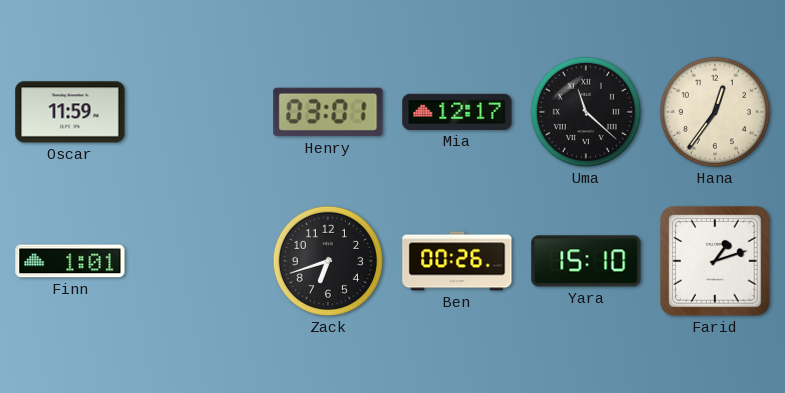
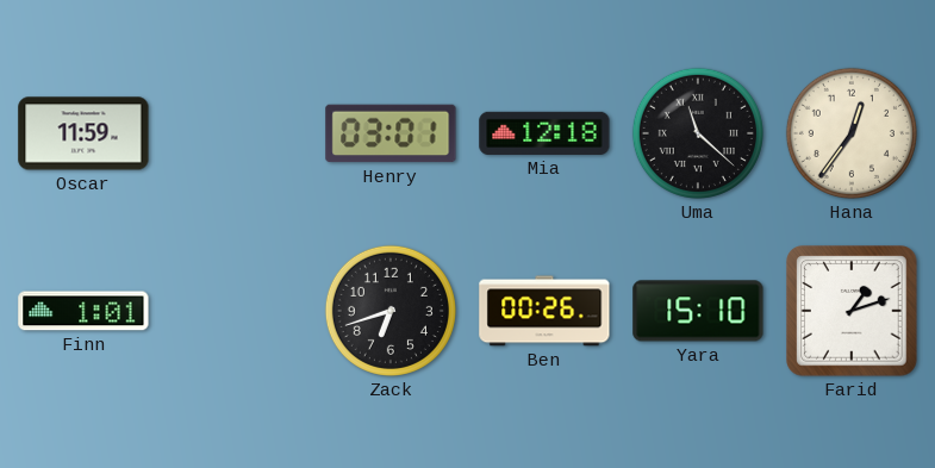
Mia: 12:17 -> 12:18 (544, 133)
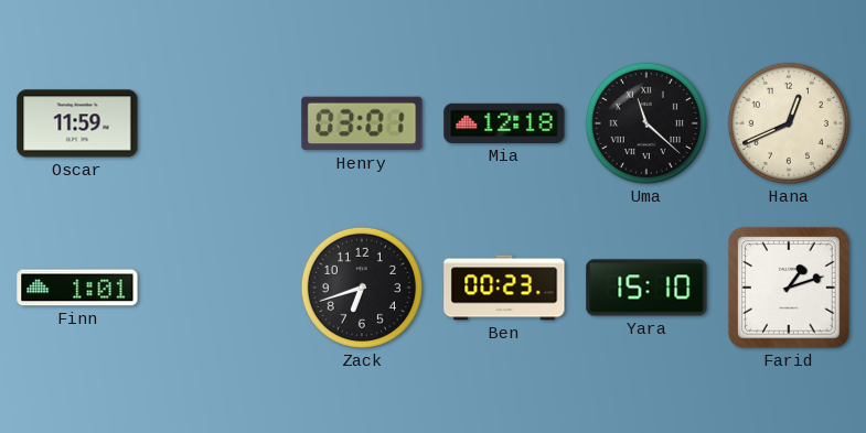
Hana: 12:36 -> 12:41 (789, 123)
Ben: 00:26 -> 00:23 (504, 288)
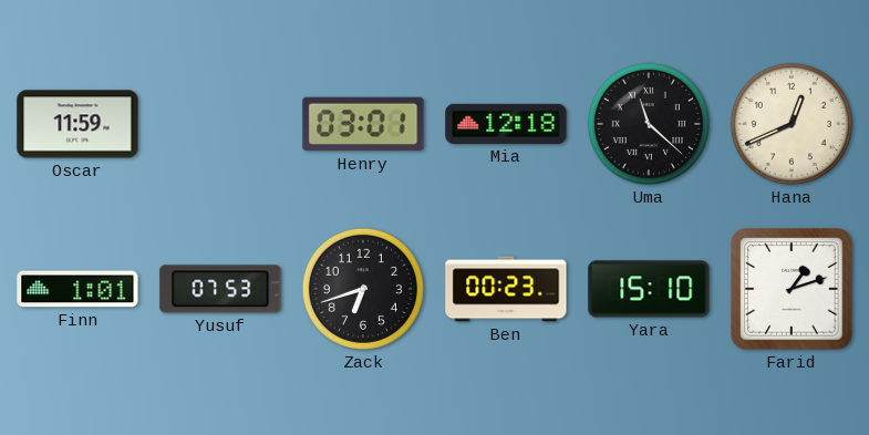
Yusuf: none -> 07:53 (220, 289)
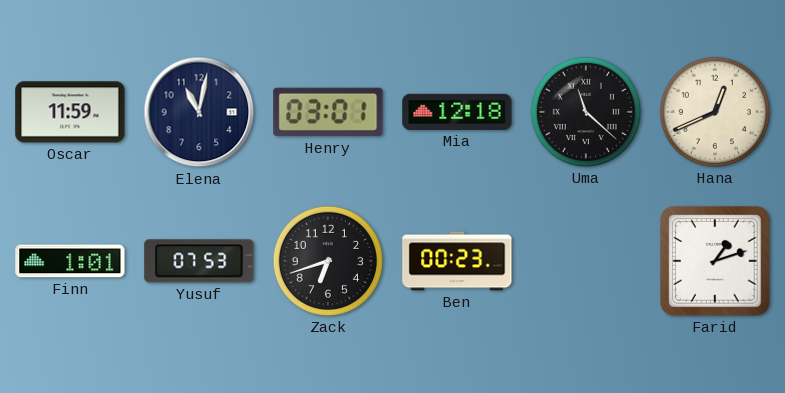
Elena: none -> 11:02 (199, 112)
Yara: 15:10 -> none (649, 289)
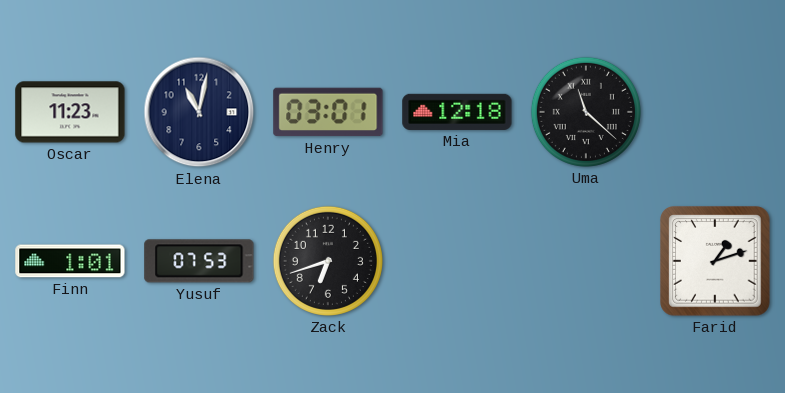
Oscar: 11:59 -> 11:23 (70, 112)
Hana: 12:41 -> none (715, 112)
Ben: 00:23 -> none (457, 261)
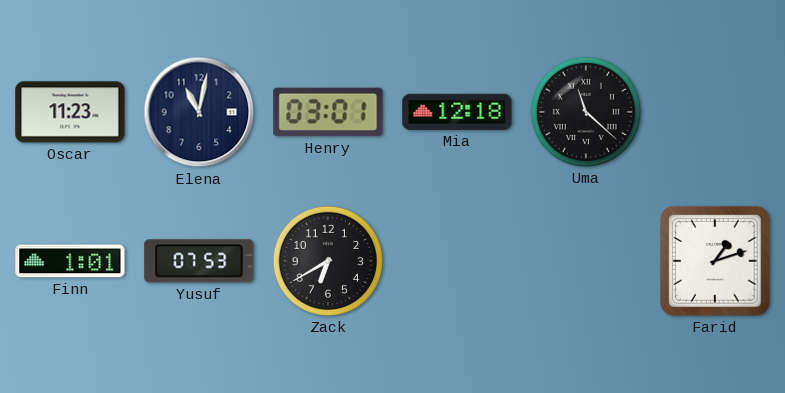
Zack: 6:42 -> 6:40 (328, 261)
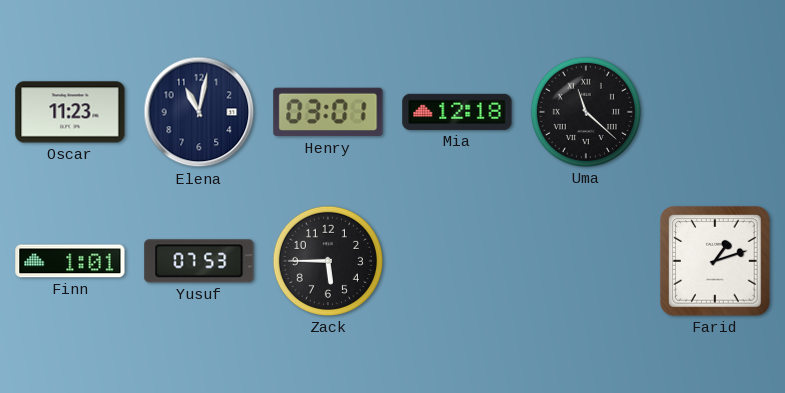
Zack: 6:40 -> 5:45 (328, 261)
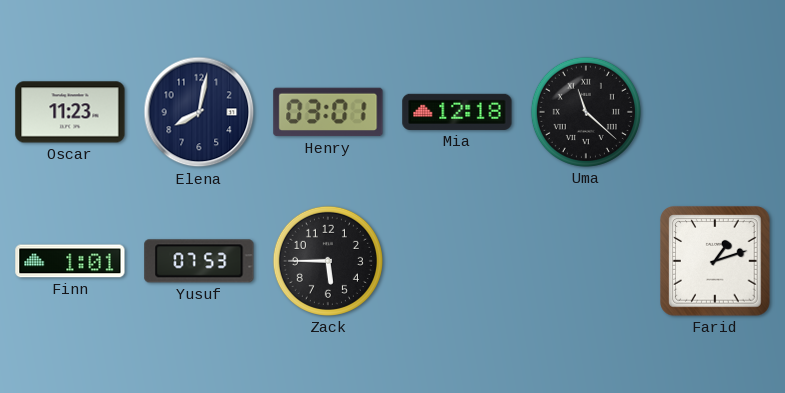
Elena: 11:02 -> 8:02 (199, 112)
